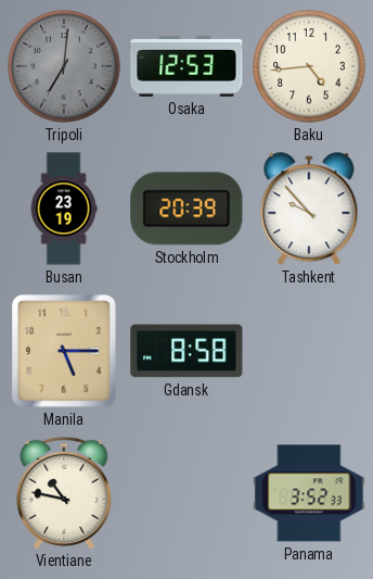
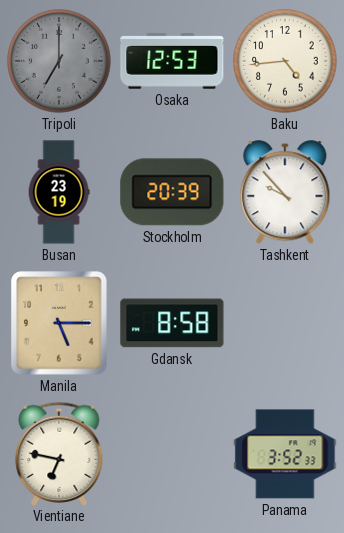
Tripoli: 7:01 -> 7:00 (59, 61)
Vientiane: 10:47 -> 6:47 (59, 453)
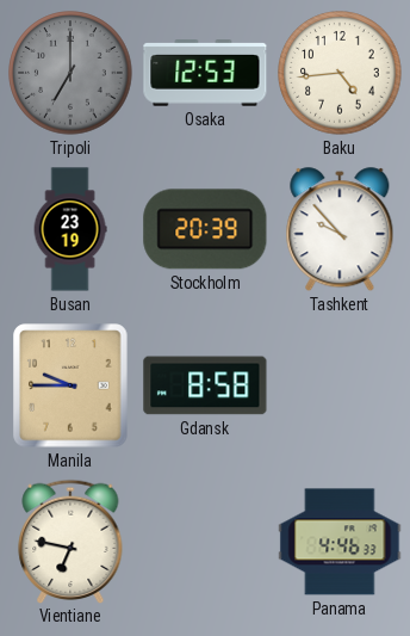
Manila: 5:15 -> 9:45 (70, 385)
Panama: 3:52 -> 4:46 (340, 542)
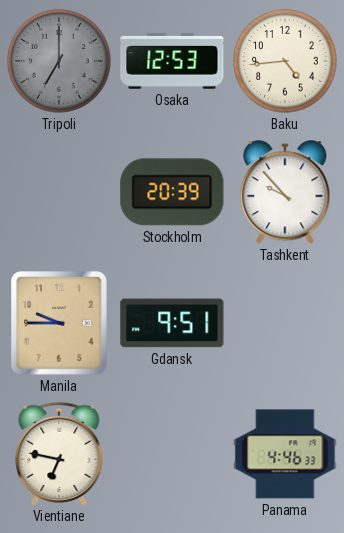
Busan: 23:19 -> none (70, 229)
Gdansk: 8:58 -> 9:51 (172, 323)
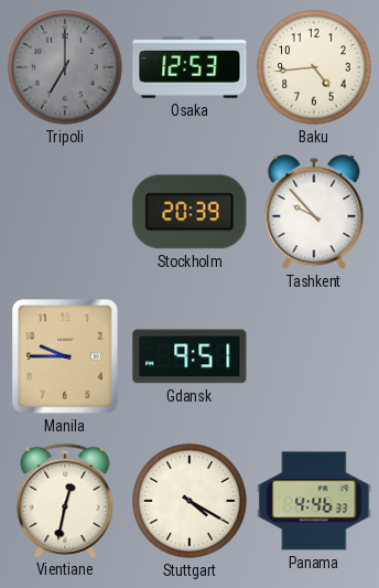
Vientiane: 6:47 -> 12:32 (65, 500)
Stuttgart: none -> 4:20 (189, 501)
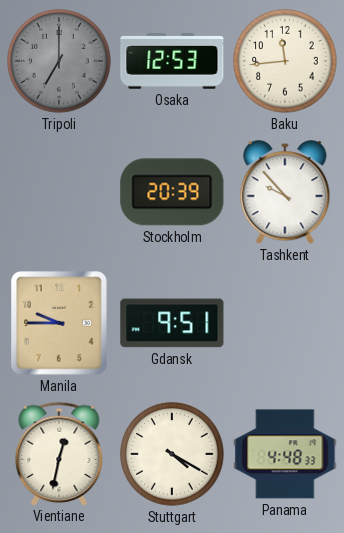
Baku: 4:44 -> 11:44 (285, 61)
Panama: 4:46 -> 4:48 (285, 454)
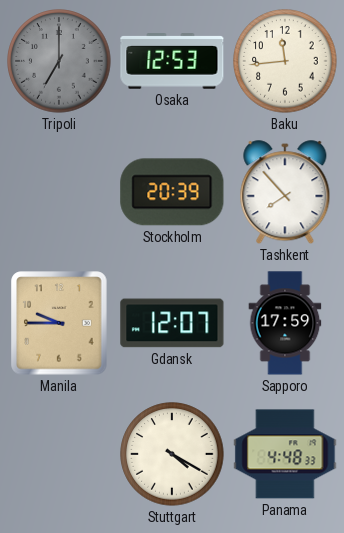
Tashkent: 9:53 -> 7:53 (285, 193)
Gdansk: 9:51 -> 12:07 (172, 323)
Sapporo: none -> 17:59 (285, 323)
Vientiane: 12:32 -> none (59, 453)
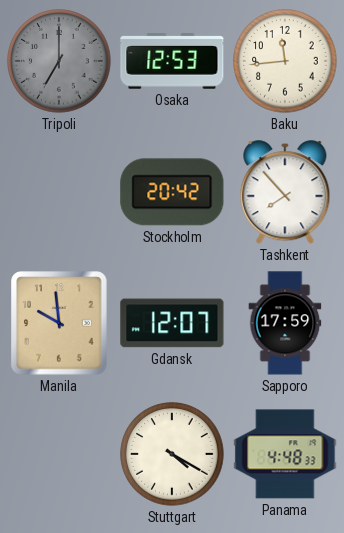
Stockholm: 20:39 -> 20:42 (172, 192)
Manila: 9:45 -> 9:59 (59, 323)
